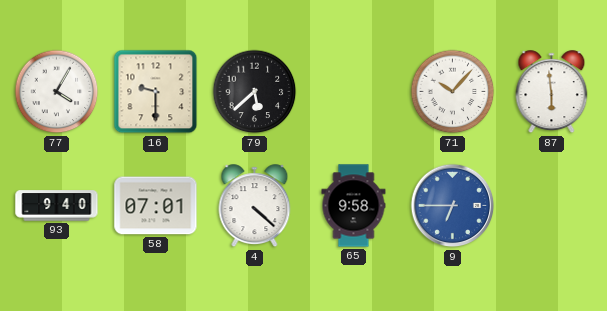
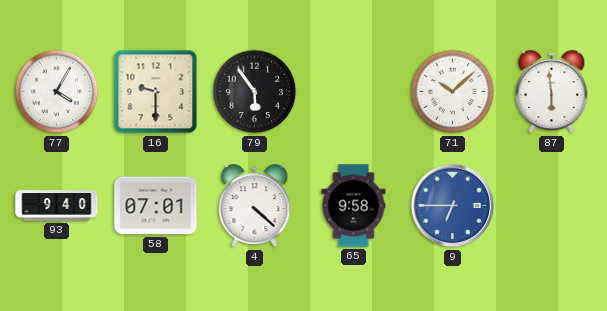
79: 5:38 -> 5:54 (255, 92)
71: 10:07 -> 10:08 (453, 92)
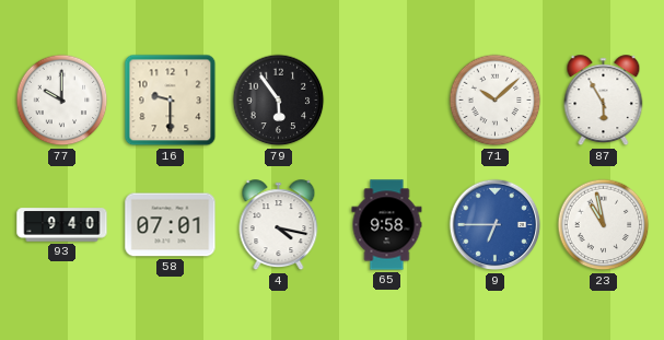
77: 4:05 -> 10:00 (62, 101)
87: 5:59 -> 5:55 (604, 101)
4: 4:22 -> 4:17 (279, 225)
23: none -> 10:58 (604, 225)
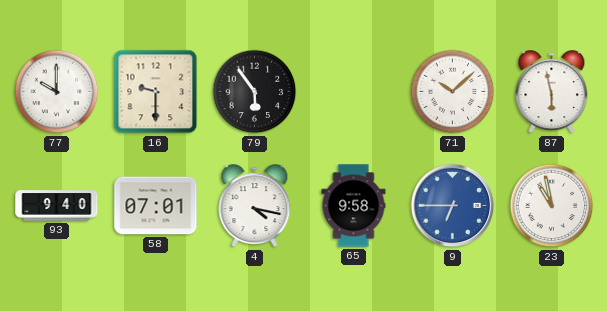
87: 5:55 -> 5:58 (552, 92)
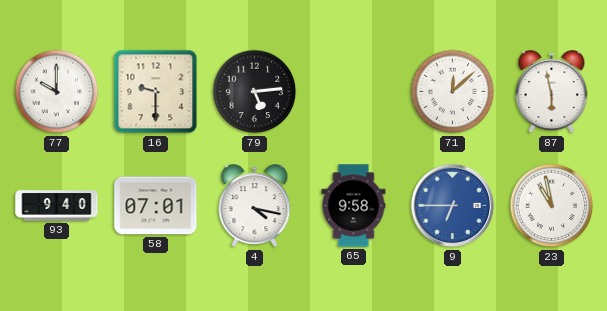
79: 5:54 -> 5:14 (255, 92)
71: 10:08 -> 12:08 (453, 92)
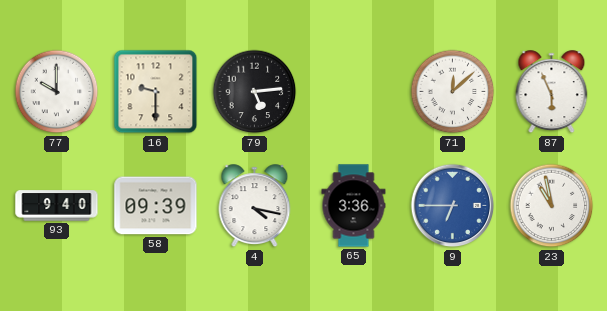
87: 5:58 -> 5:56 (552, 92)
58: 07:01 -> 09:39 (156, 206)
65: 9:58 -> 3:36 (354, 206)
